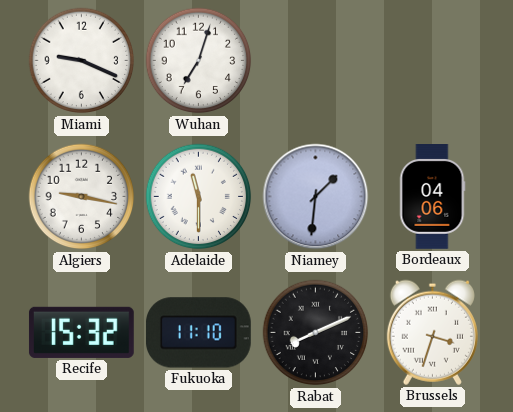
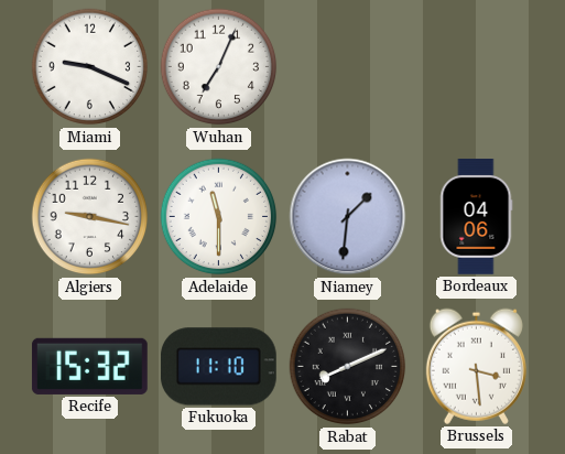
Wuhan: 7:03 -> 7:04 (219, 67)
Brussels: 3:33 -> 3:29 (476, 366)
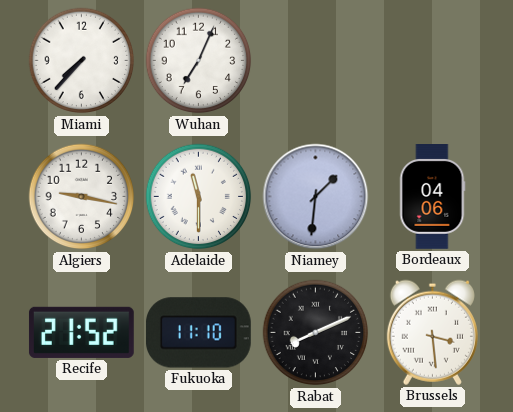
Miami: 9:19 -> 7:37 (82, 61)
Recife: 15:32 -> 21:52 (81, 332)
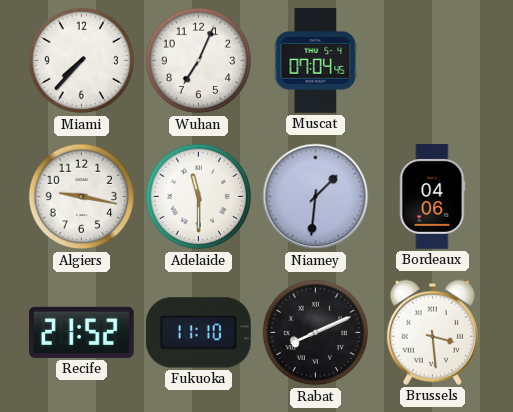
Muscat: none -> 07:04 (316, 61)
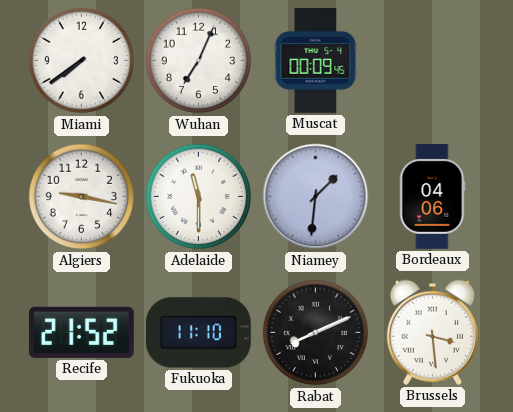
Miami: 7:37 -> 7:39 (82, 61)
Muscat: 07:04 -> 00:09 (316, 61)
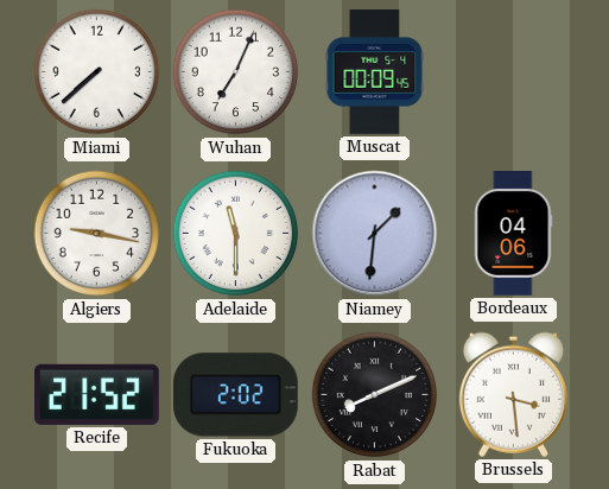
Miami: 7:39 -> 7:38 (97, 72)
Fukuoka: 11:10 -> 2:02 (235, 395)
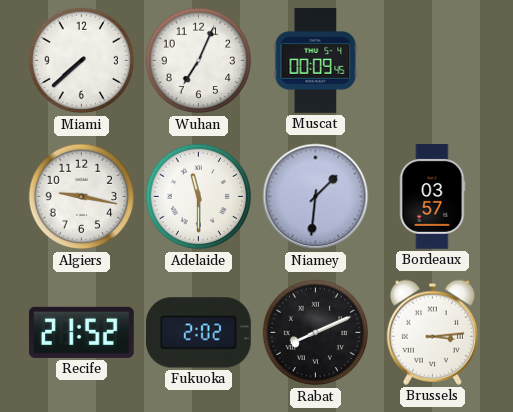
Bordeaux: 04:06 -> 03:57 (432, 197)
Brussels: 3:29 -> 3:14 (432, 332)
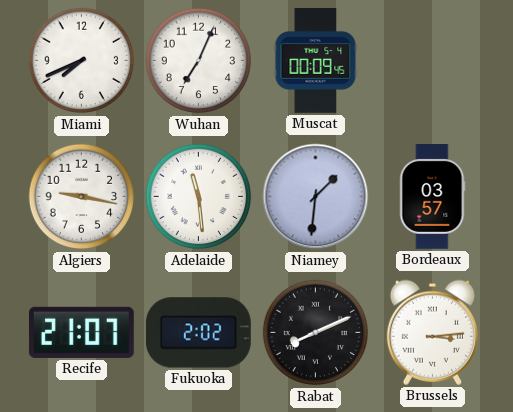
Miami: 7:38 -> 7:41 (82, 61)
Adelaide: 11:30 -> 11:29 (199, 197)
Recife: 21:52 -> 21:07 (81, 332)
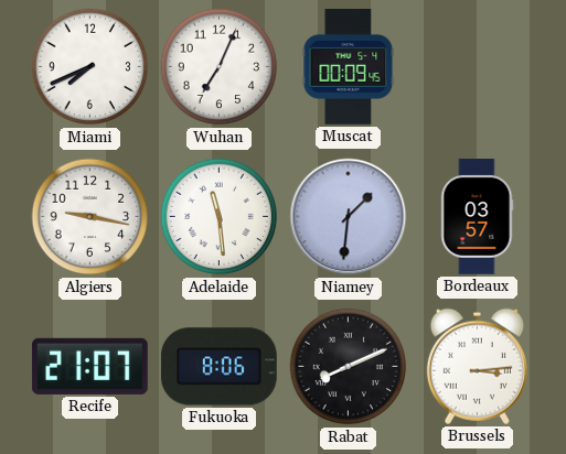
Fukuoka: 2:02 -> 8:06 (218, 367)
